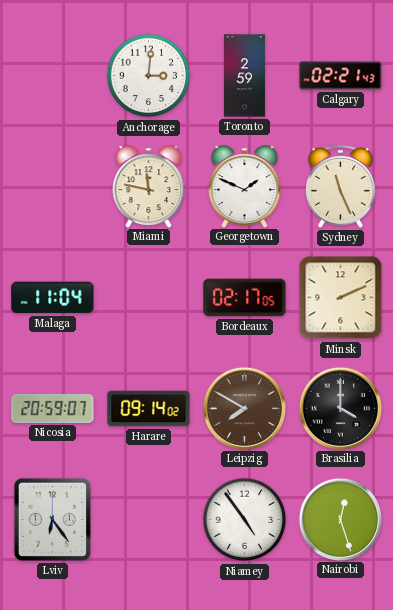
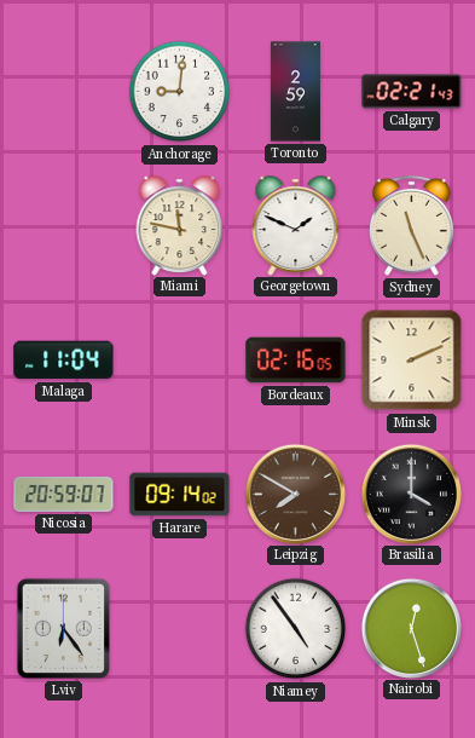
Anchorage: 3:01 -> 9:01 (180, 92)
Bordeaux: 02:17 -> 02:16 (296, 361)
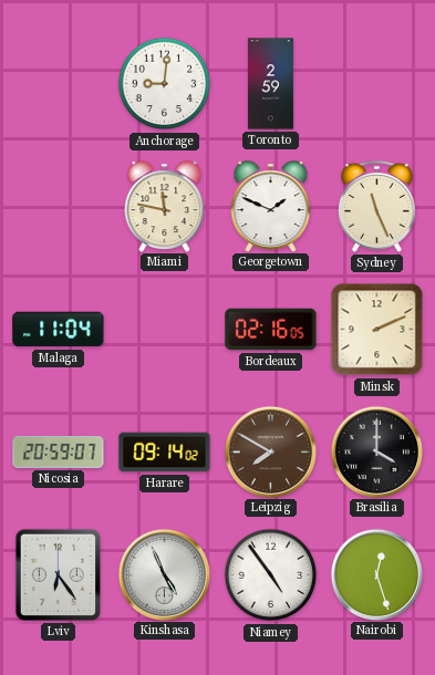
Calgary: 02:21 -> none (412, 92)
Kinshasa: none -> 4:56 (164, 574)
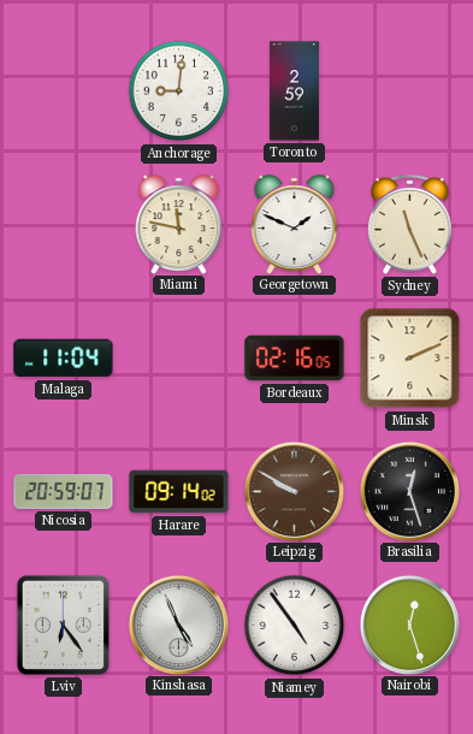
Leipzig: 7:50 -> 9:50 (294, 491)
Brasilia: 4:00 -> 12:27 (409, 491)
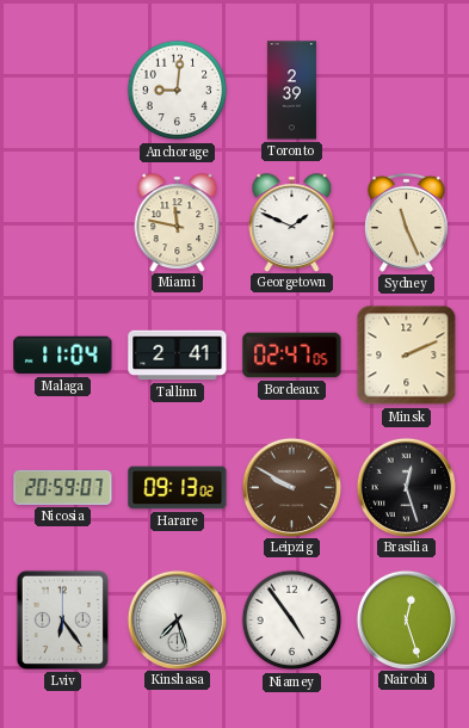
Toronto: 2:59 -> 2:39 (291, 91)
Tallinn: none -> 2:41 (178, 356)
Bordeaux: 02:16 -> 02:47 (292, 356)
Harare: 09:14 -> 09:13 (178, 488)
Kinshasa: 4:56 -> 7:27 (177, 619)
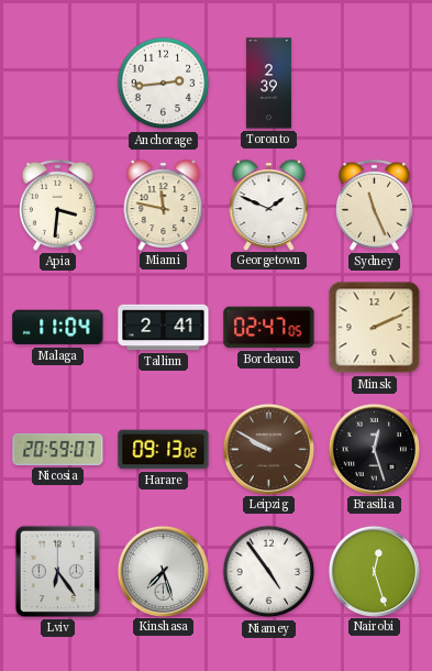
Anchorage: 9:01 -> 2:44 (164, 84)
Apia: none -> 3:31 (58, 205)
